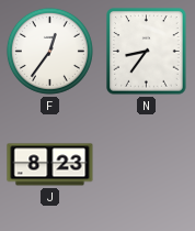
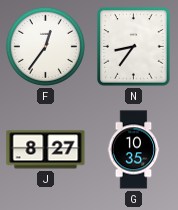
J: 8:23 -> 8:27 (46, 150)
G: none -> 10:35 (134, 150)
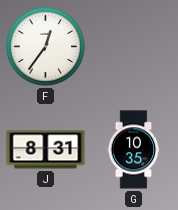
N: 8:36 -> none (134, 47)
J: 8:27 -> 8:31 (46, 150)
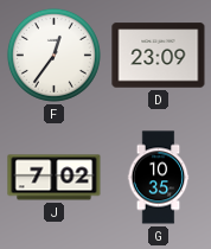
D: none -> 23:09 (159, 56)
J: 8:31 -> 7:02 (55, 178)
